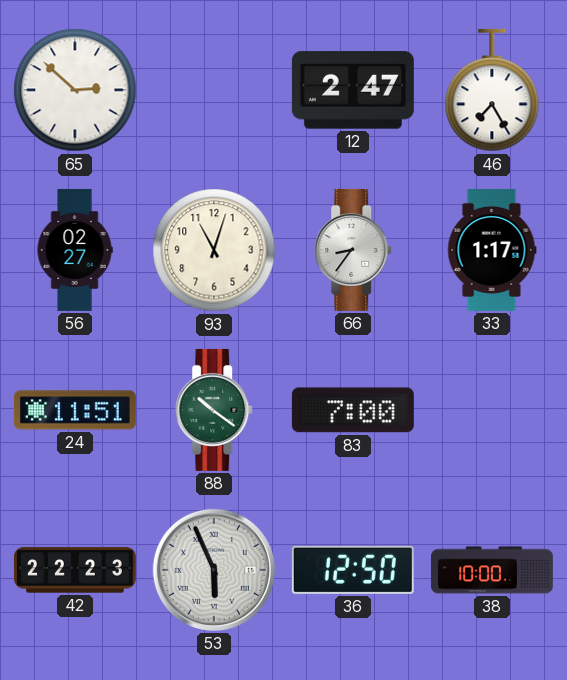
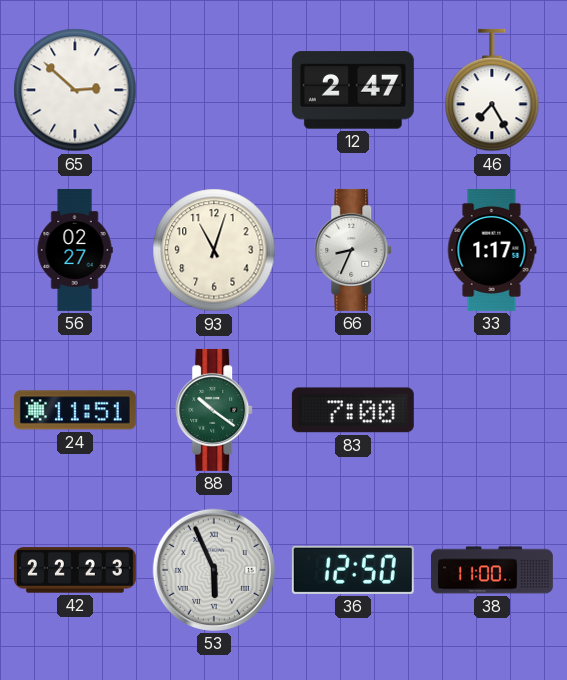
66: 8:36 -> 8:34 (354, 250)
38: 10:00 -> 11:00 (492, 570)
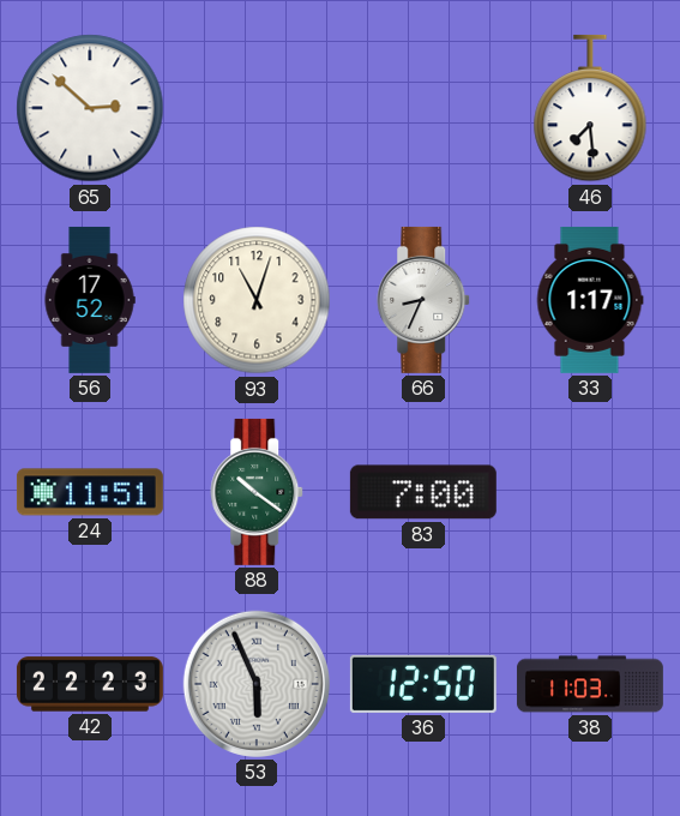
12: 2:47 -> none (353, 90)
46: 7:25 -> 7:29 (590, 108)
56: 02:27 -> 17:52 (90, 300)
38: 11:00 -> 11:03 (590, 684)
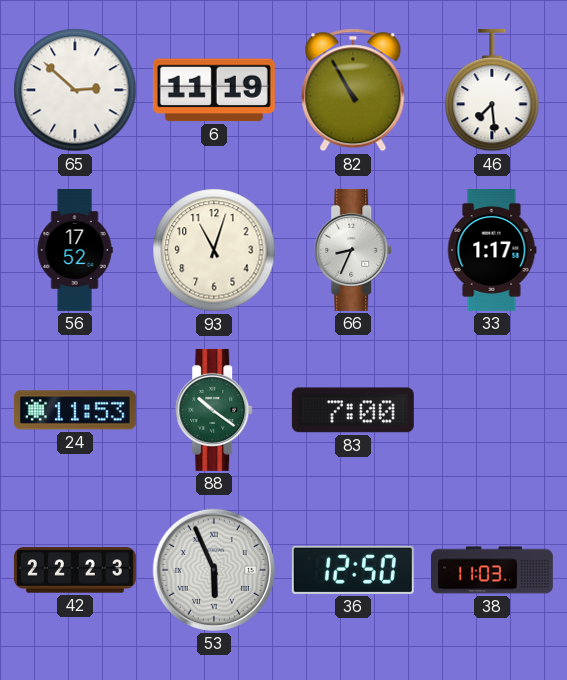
6: none -> 11:19 (214, 90)
82: none -> 10:55 (353, 90)
24: 11:51 -> 11:53 (75, 410)
